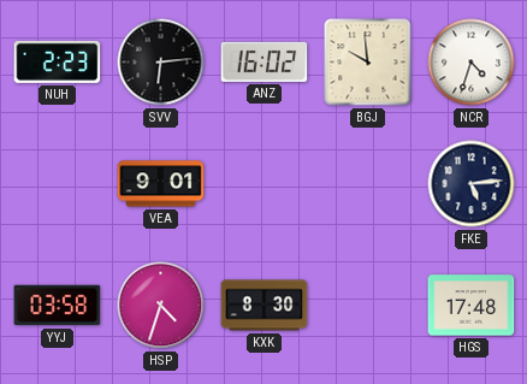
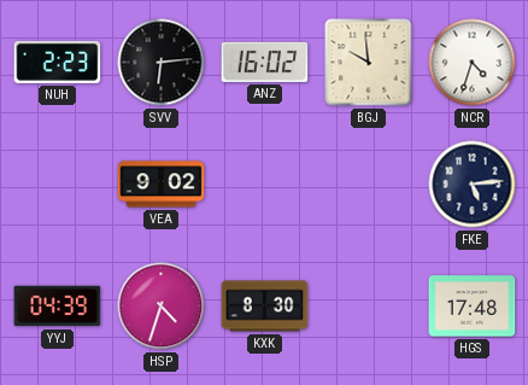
VEA: 9:01 -> 9:02 (162, 185)
YYJ: 03:58 -> 04:39 (58, 307)
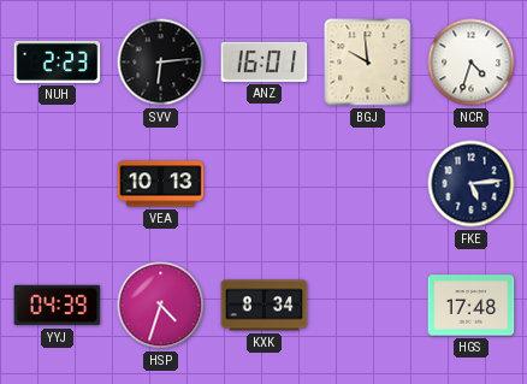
ANZ: 16:02 -> 16:01 (265, 61)
VEA: 9:02 -> 10:13 (161, 184)
KXK: 8:30 -> 8:34 (265, 306)
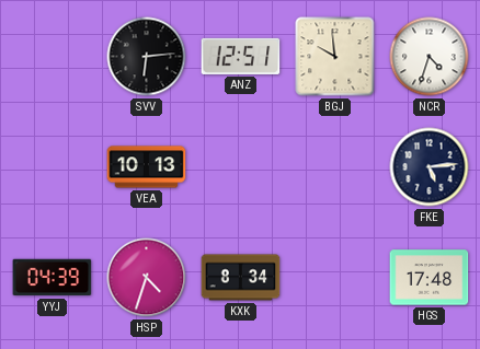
NUH: 2:23 -> none (58, 61)
ANZ: 16:01 -> 12:51 (241, 56)
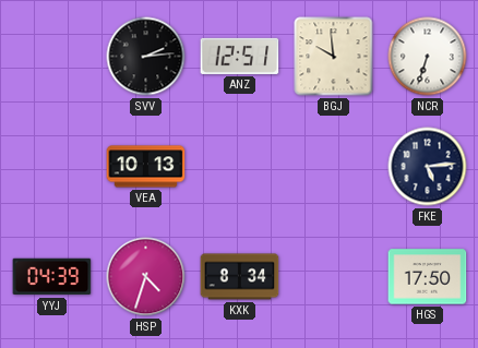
SVV: 6:14 -> 2:14 (146, 57)
NCR: 4:33 -> 6:33 (428, 57)
HGS: 17:48 -> 17:50 (428, 277)
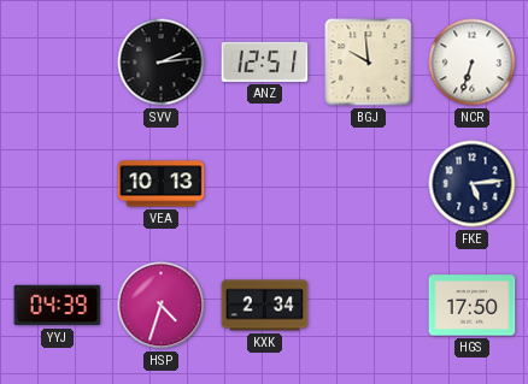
KXK: 8:34 -> 2:34 (265, 306)
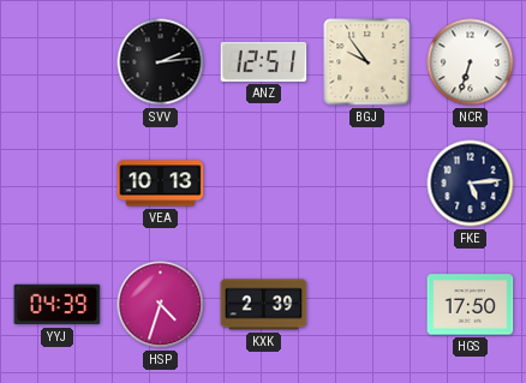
BGJ: 9:59 -> 9:54 (367, 62)
KXK: 2:34 -> 2:39 (264, 305)
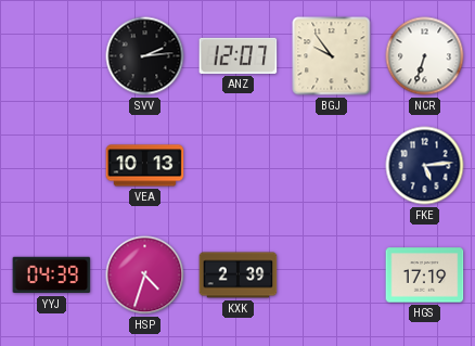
ANZ: 12:51 -> 12:07 (239, 55)
HGS: 17:50 -> 17:19 (425, 275)
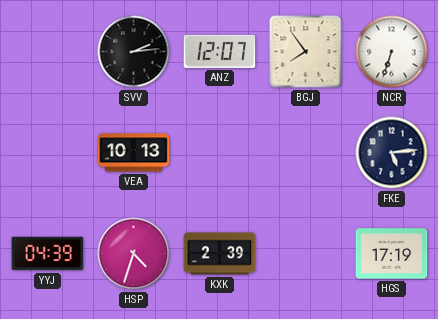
BGJ: 9:54 -> 7:54 (306, 52)
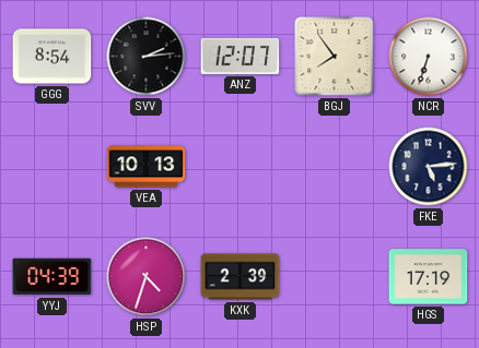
GGG: none -> 8:54 (52, 57)
